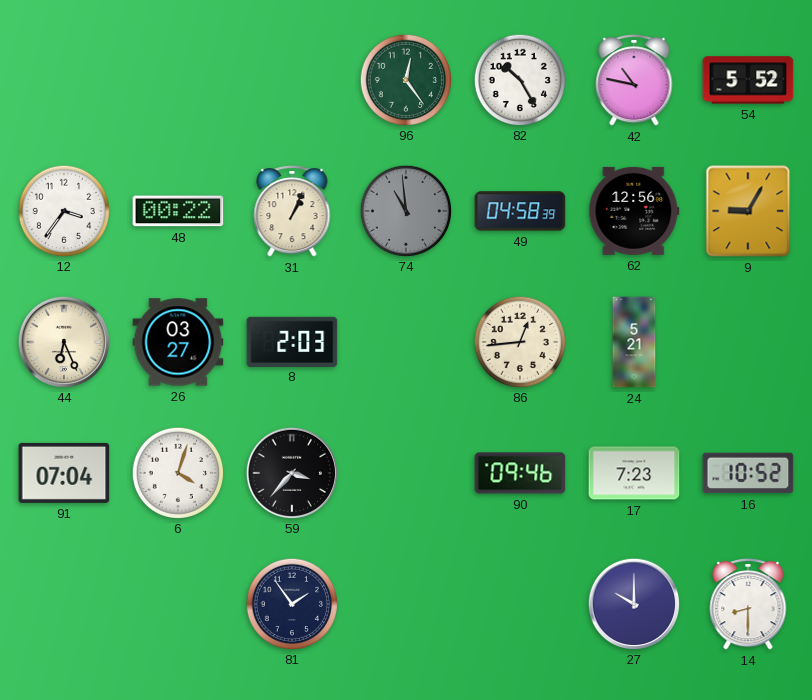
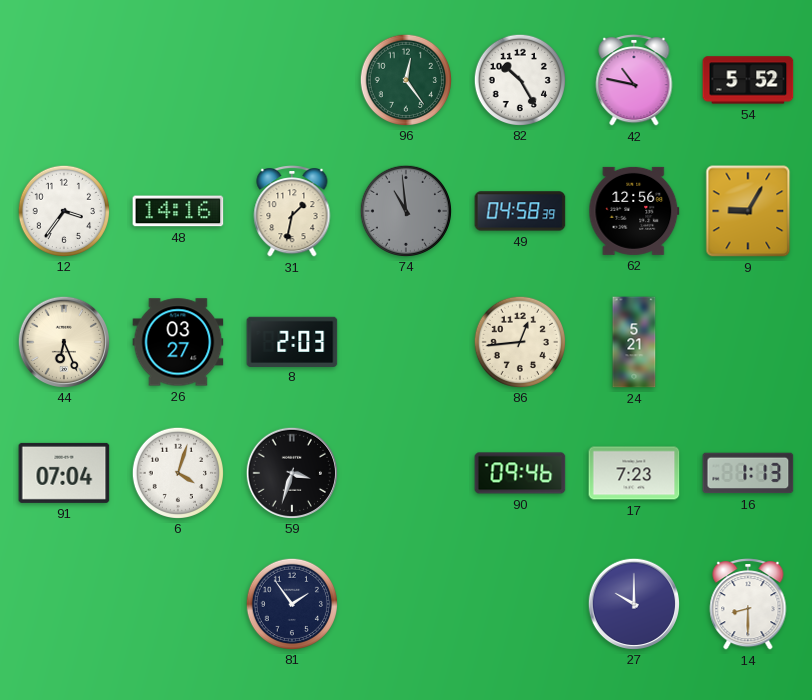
48: 00:22 -> 14:16 (178, 211)
31: 1:04 -> 1:32 (292, 212)
59: 3:37 -> 3:33 (291, 472)
16: 10:52 -> 1:13 (748, 473)
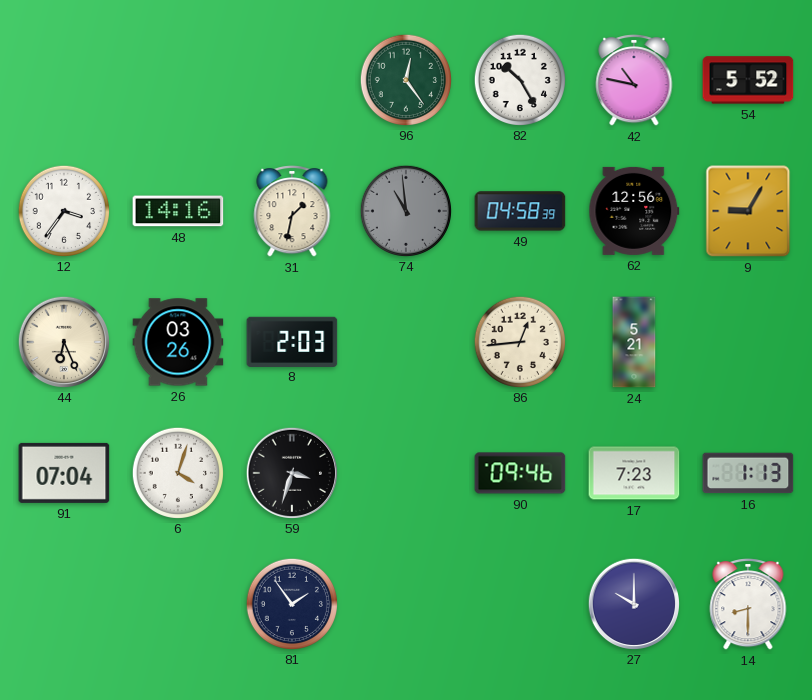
26: 03:27 -> 03:26 (178, 342)
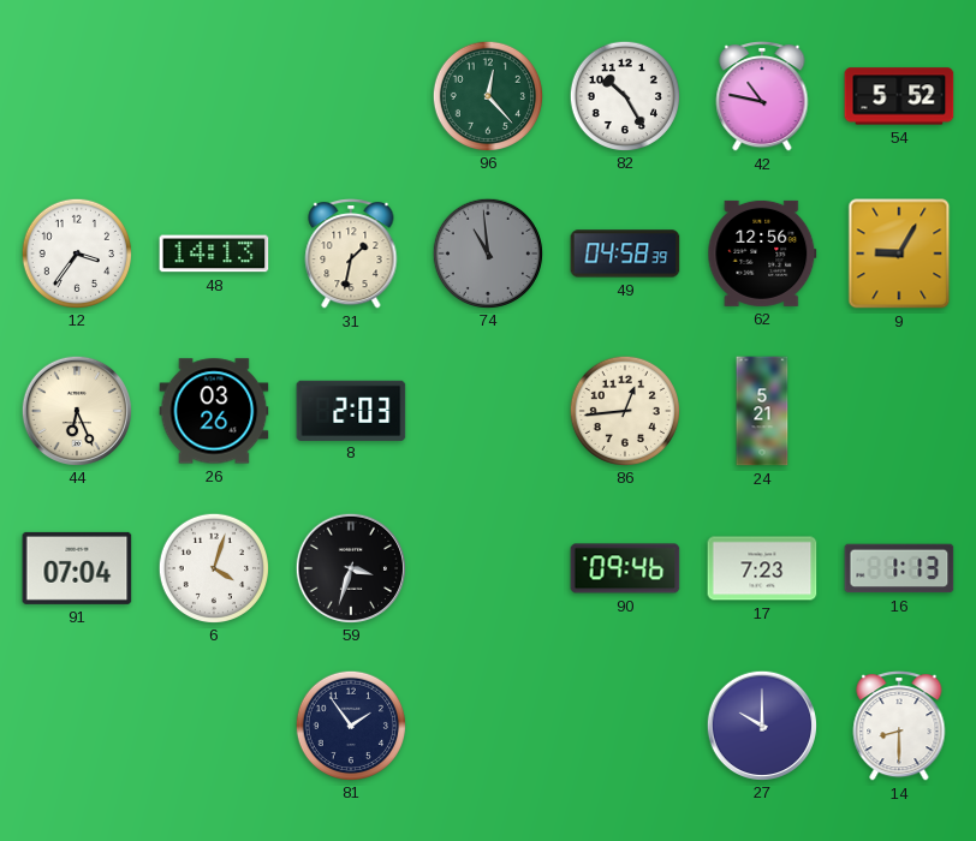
96: 12:24 -> 12:23 (487, 95)
48: 14:16 -> 14:13 (214, 254)
